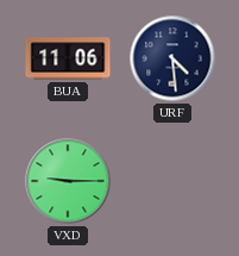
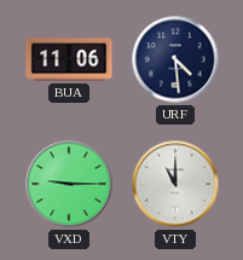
VTY: none -> 11:00 (175, 184)
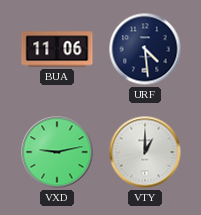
VXD: 9:15 -> 9:13 (57, 152)
VTY: 11:00 -> 1:00 (145, 152)
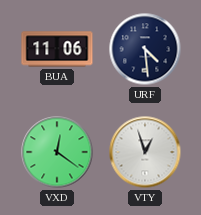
VXD: 9:13 -> 12:21 (57, 152)
VTY: 1:00 -> 12:57 (145, 152)
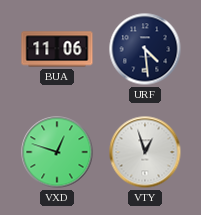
VXD: 12:21 -> 12:48 (57, 152)
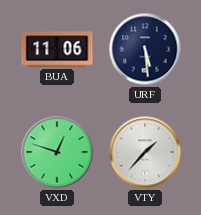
URF: 4:29 -> 5:29 (145, 49)
VTY: 12:57 -> 1:37 (145, 152)
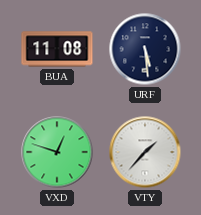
BUA: 11:06 -> 11:08 (57, 49)
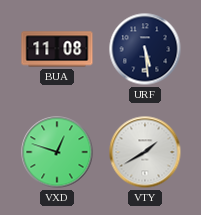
VTY: 1:37 -> 1:40 (145, 152)
